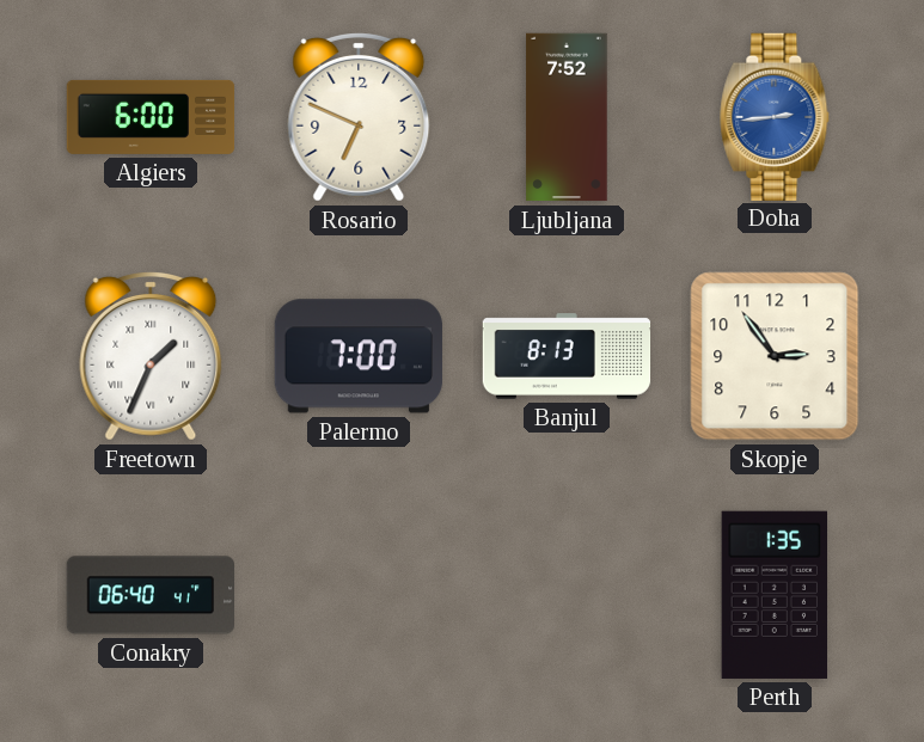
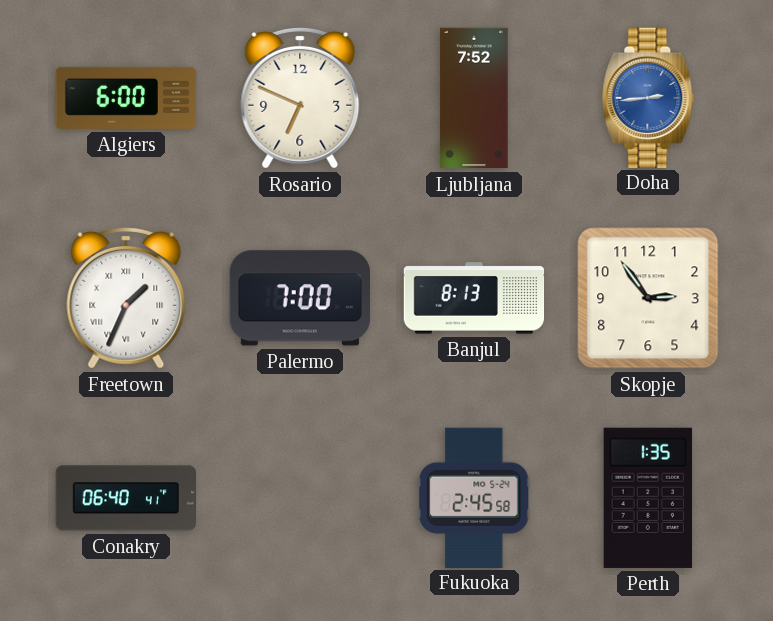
Fukuoka: none -> 2:45 (474, 497)
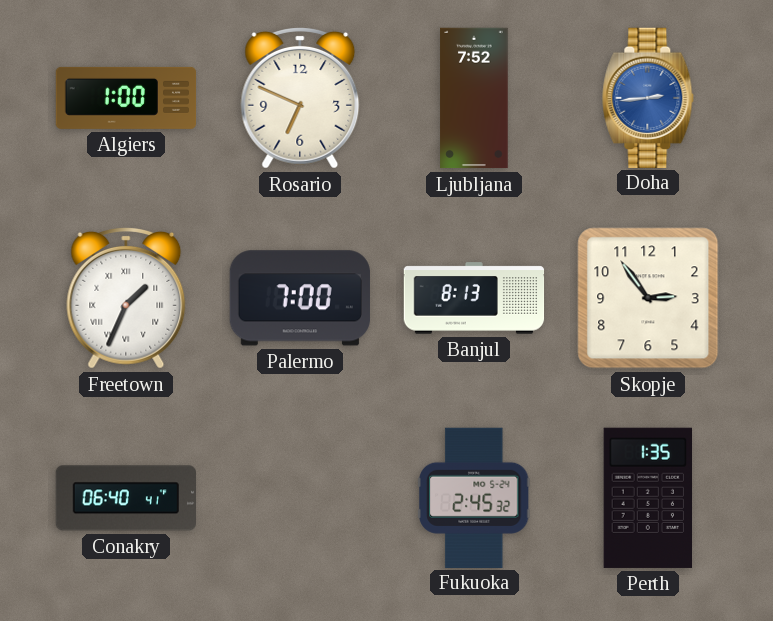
Algiers: 6:00 -> 1:00 (126, 98)
Fukuoka: 2:45:58 -> 2:45:32 (474, 497)
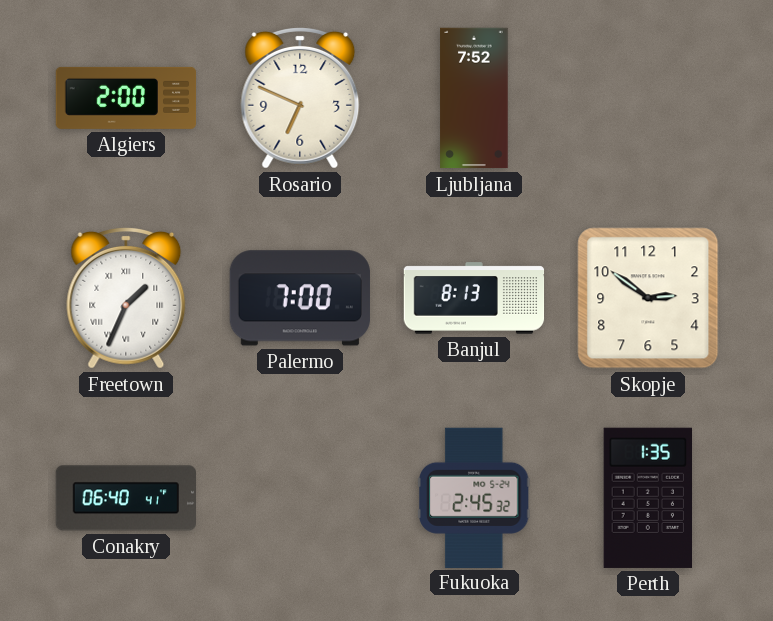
Algiers: 1:00 -> 2:00 (126, 98)
Doha: 2:44 -> none (648, 97)
Skopje: 2:54 -> 2:51 (648, 298)
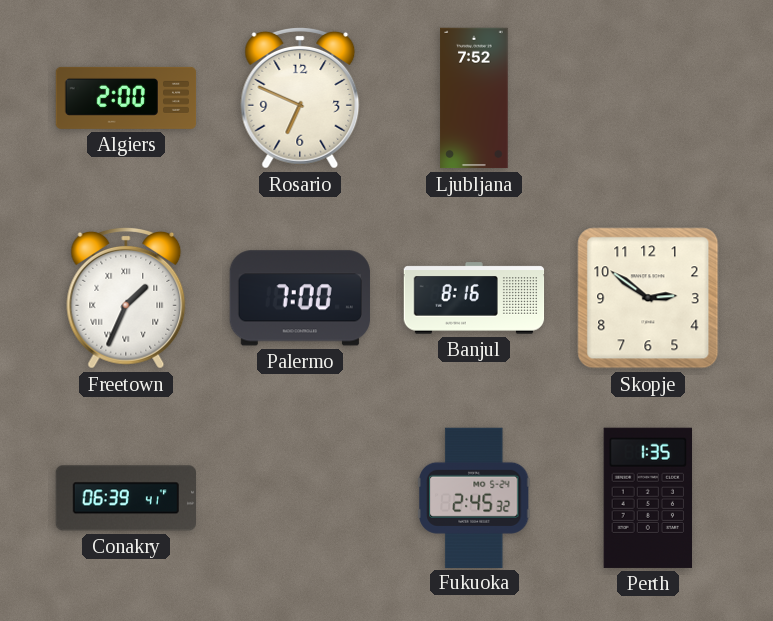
Banjul: 8:13 -> 8:16 (474, 298)
Conakry: 06:40 -> 06:39 (125, 498)
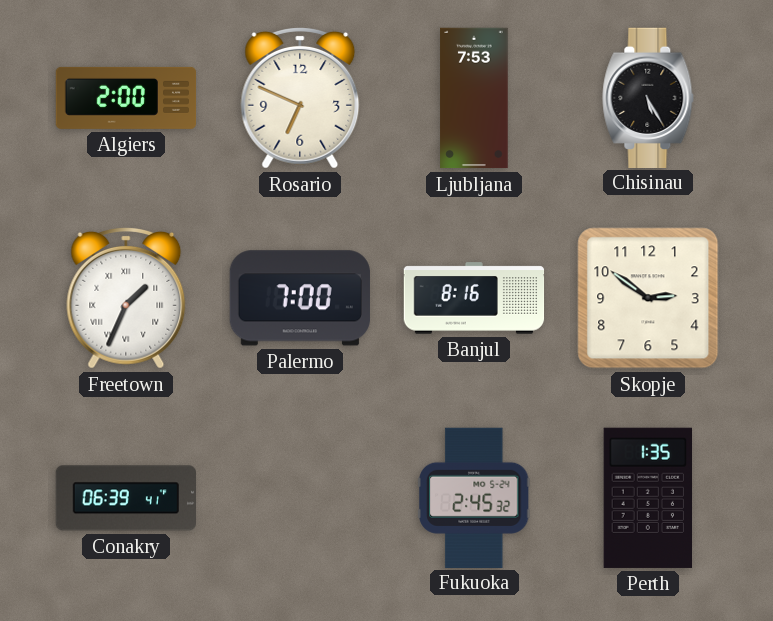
Ljubljana: 7:52 -> 7:53 (474, 98)
Chisinau: none -> 5:25 (648, 97)
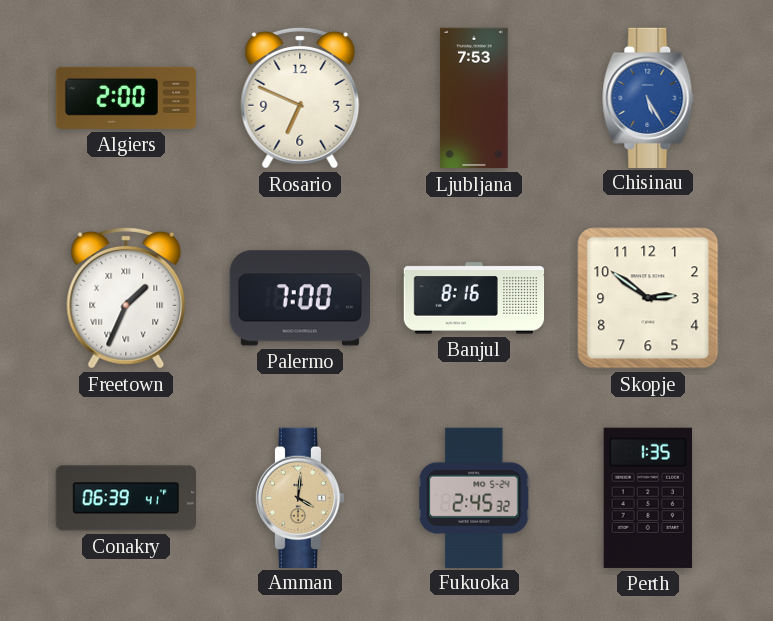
Chisinau dial: black -> blue (648, 97)
Amman: none -> 4:01 (300, 497)
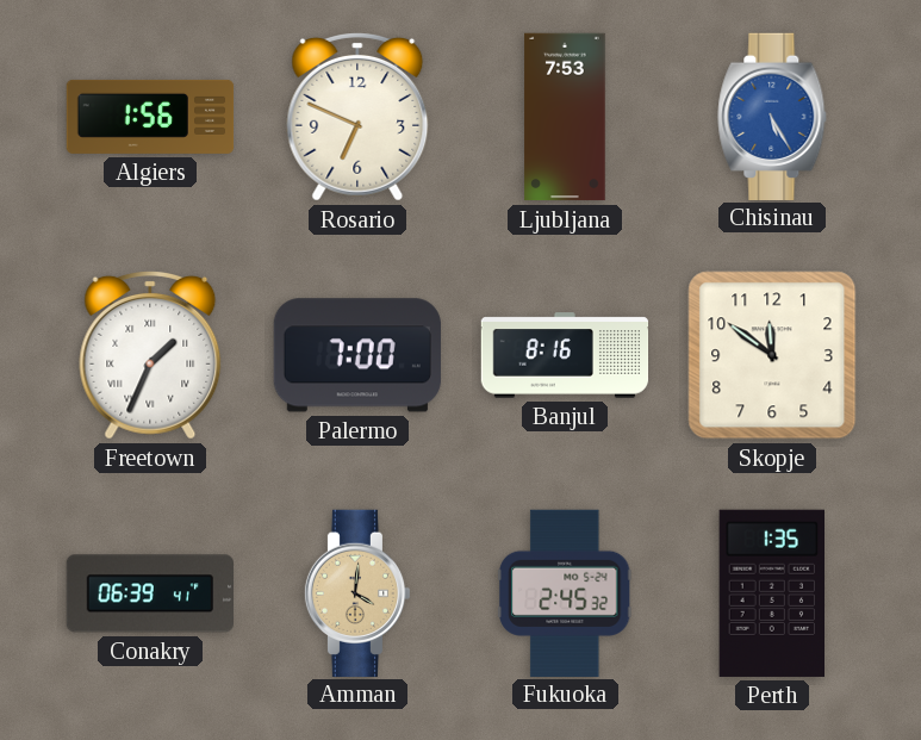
Algiers: 2:00 -> 1:56 (150, 117)
Skopje: 2:51 -> 11:51 (772, 355)
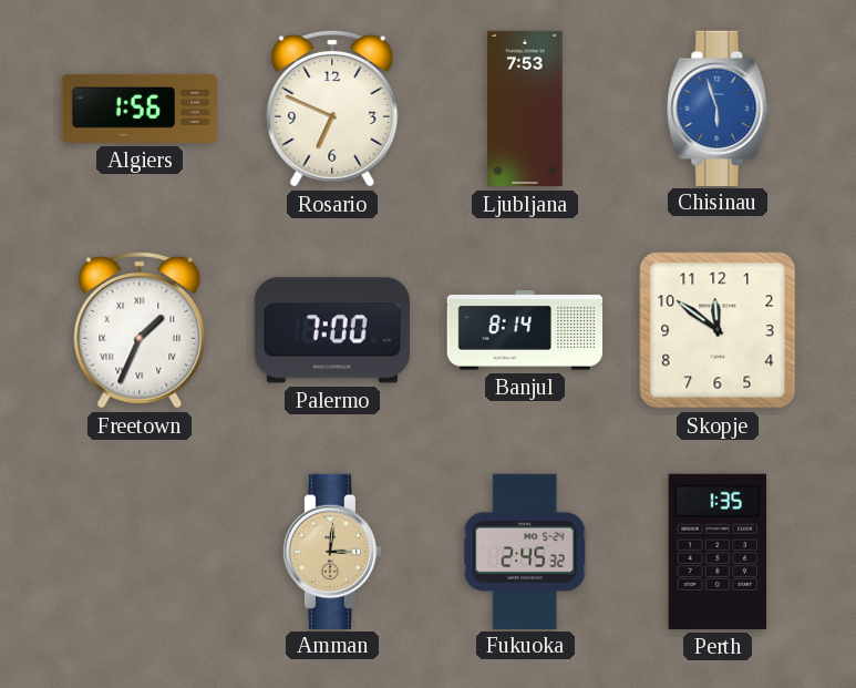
Chisinau: 5:25 -> 5:57 (718, 107)
Banjul: 8:16 -> 8:14 (525, 330)
Conakry: 06:39 -> none (149, 593)
Amman: 4:01 -> 3:01 (332, 551)
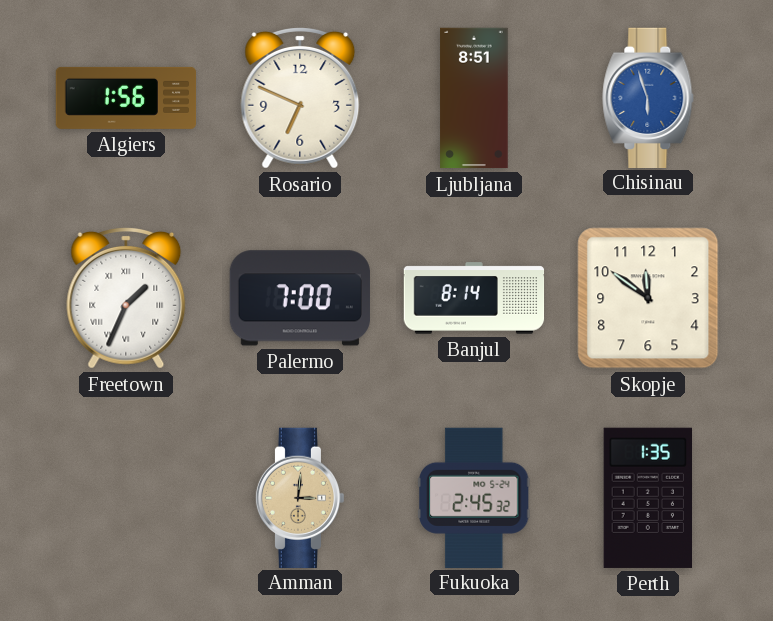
Ljubljana: 7:53 -> 8:51 (474, 98)
